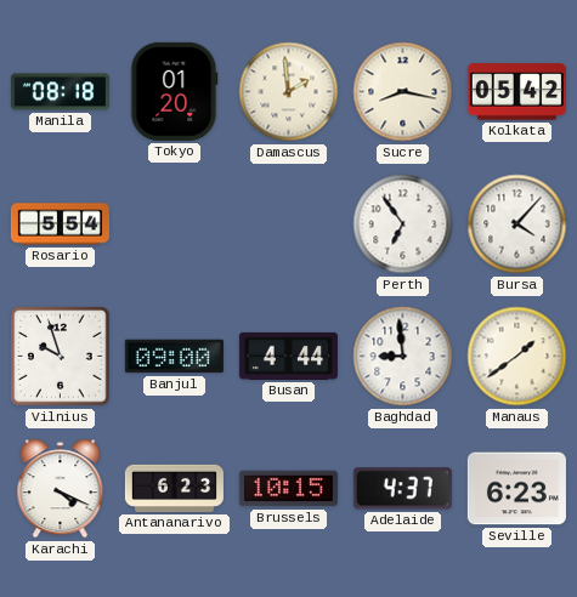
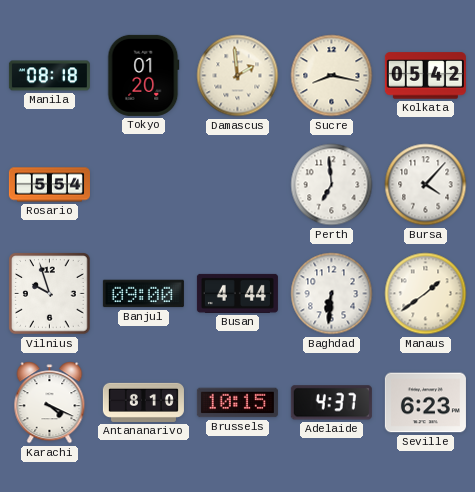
Perth: 6:54 -> 6:59 (332, 185)
Baghdad: 8:59 -> 6:31 (332, 294)
Antananarivo: 6:23 -> 8:10 (143, 402)
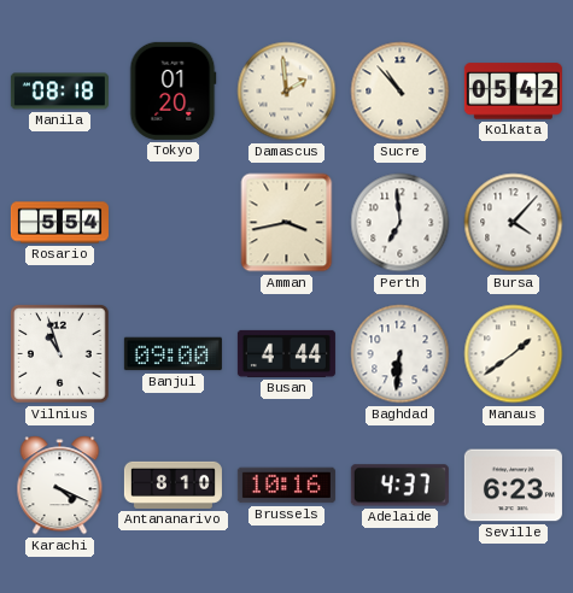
Sucre: 8:17 -> 10:53 (400, 92)
Amman: none -> 3:43 (287, 223)
Vilnius: 9:57 -> 10:57 (60, 354)
Brussels: 10:15 -> 10:16 (286, 486)
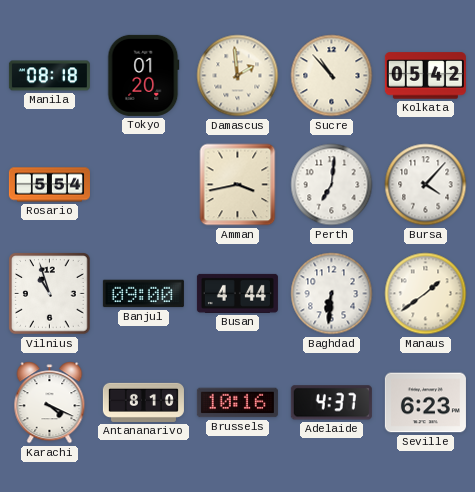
Perth: 6:59 -> 7:01 (332, 185)
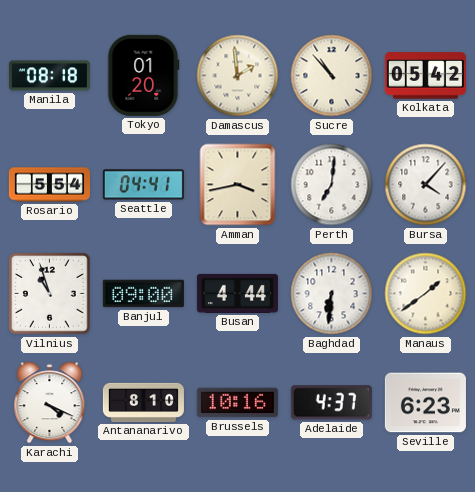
Seattle: none -> 04:41 (143, 185)
